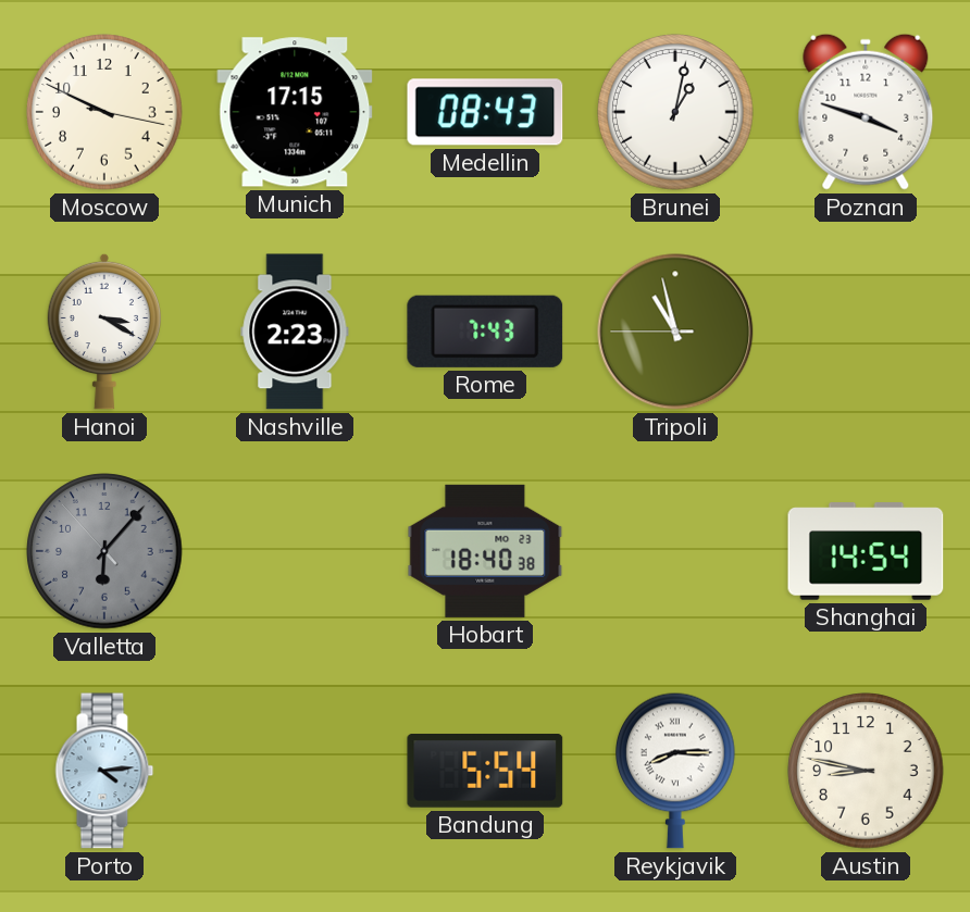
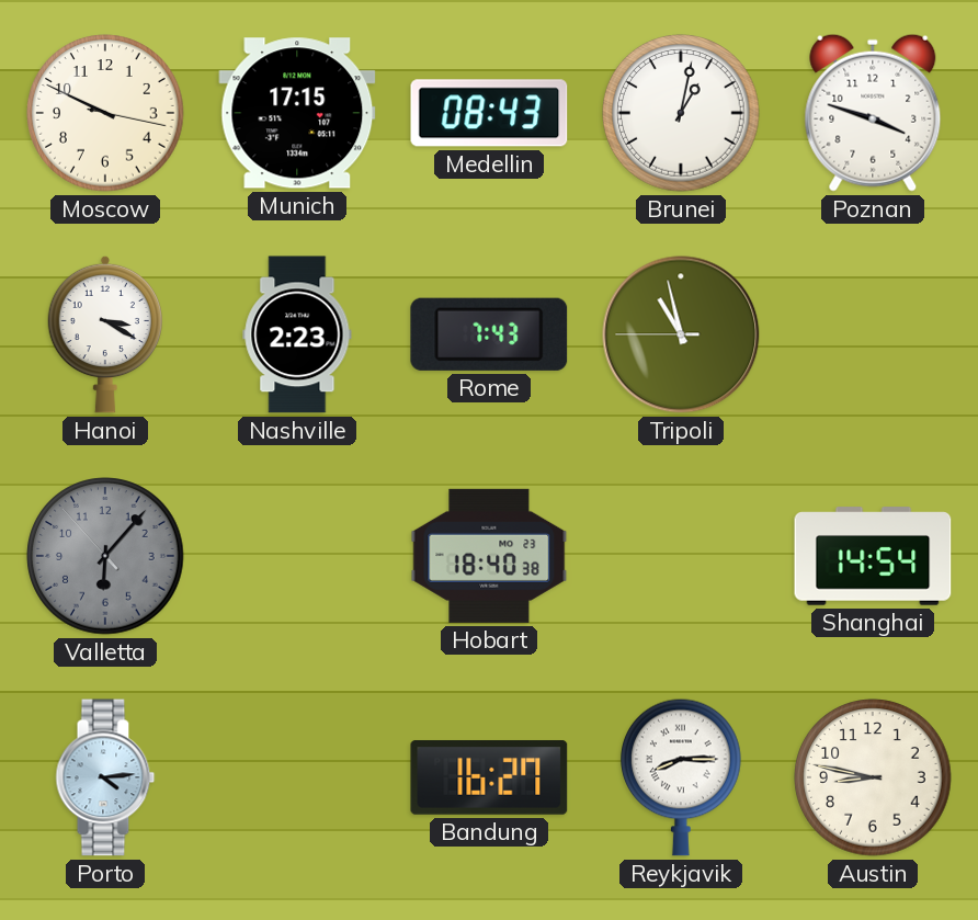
Bandung: 5:54 -> 16:27 (489, 779)
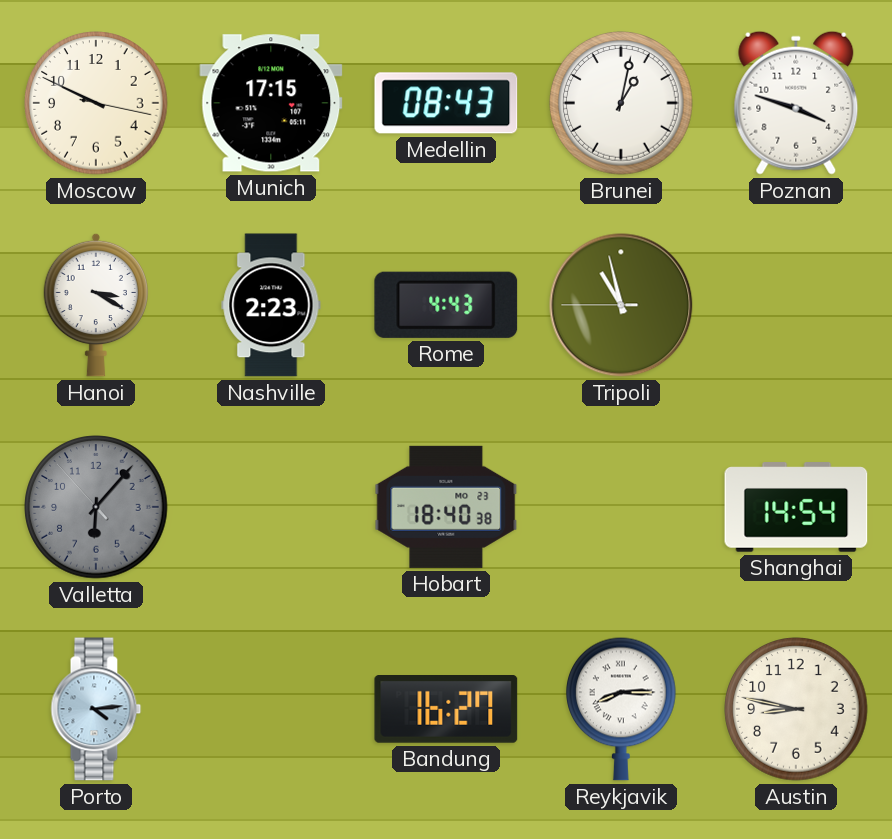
Rome: 7:43 -> 4:43 (446, 305)
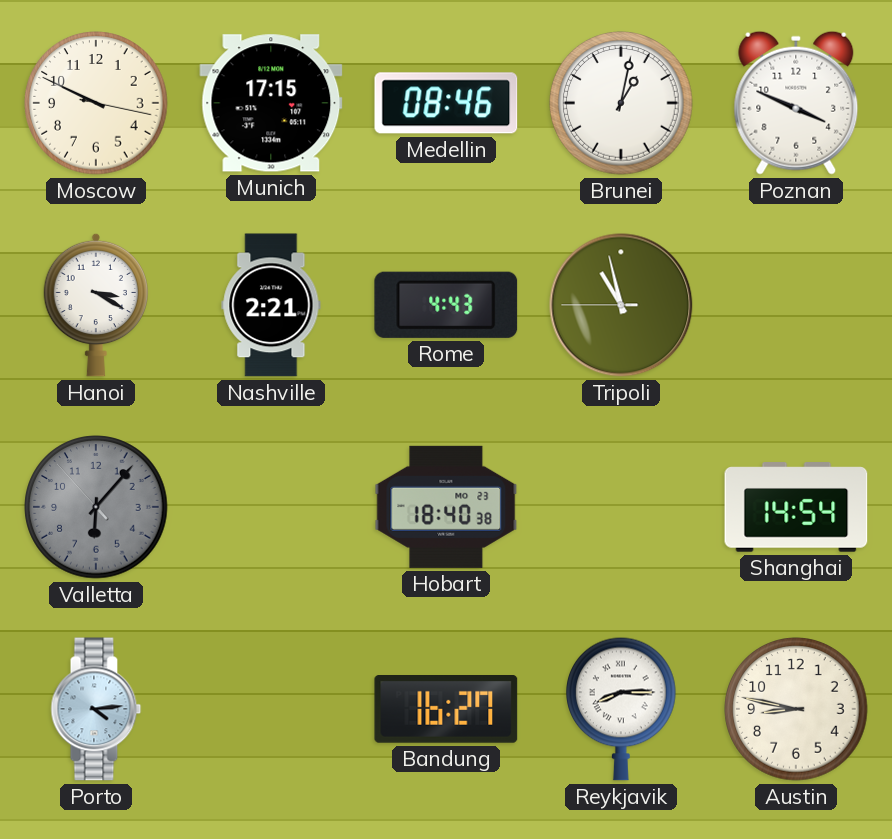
Medellin: 08:43 -> 08:46 (446, 103)
Poznan: 3:48 -> 3:49 (796, 103)
Nashville: 2:23 -> 2:21 (271, 305)
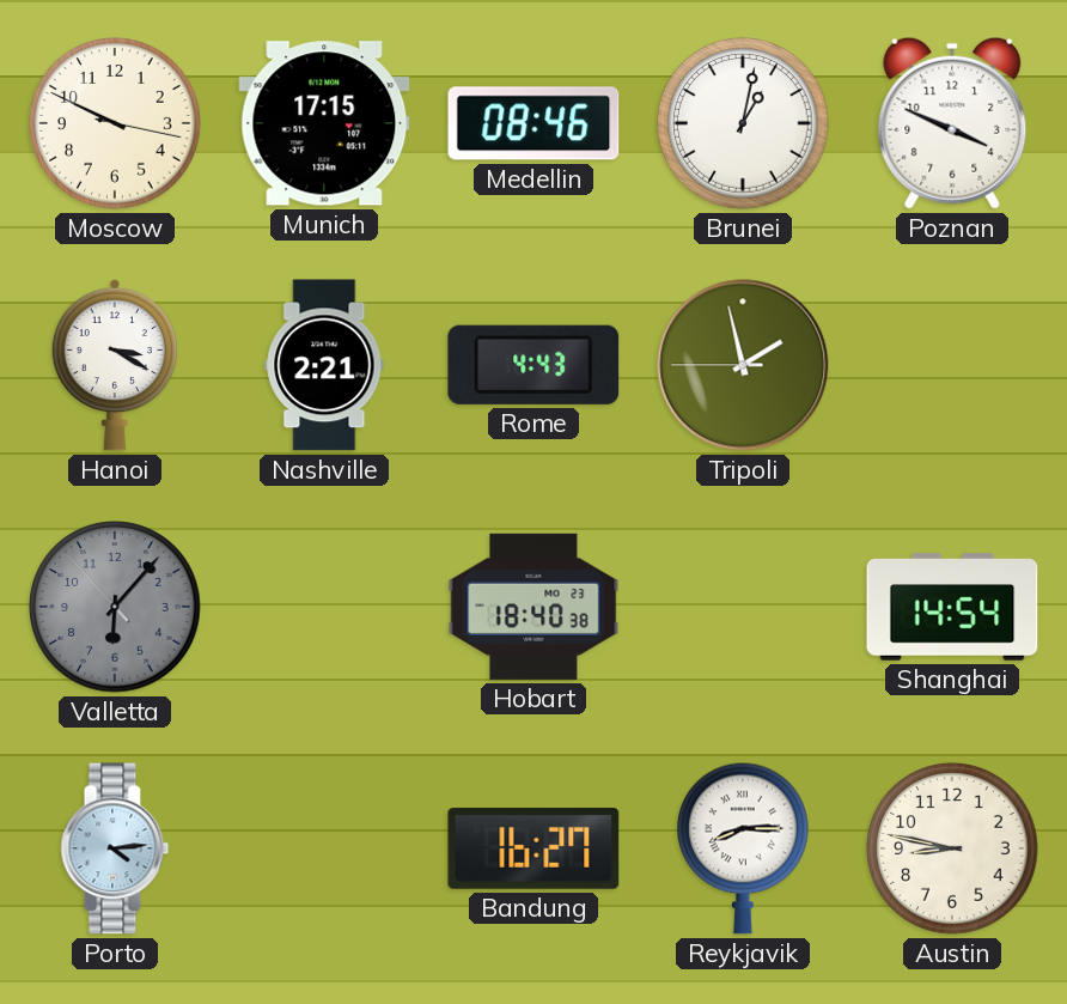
Tripoli: 10:57 -> 1:57 (743, 365)
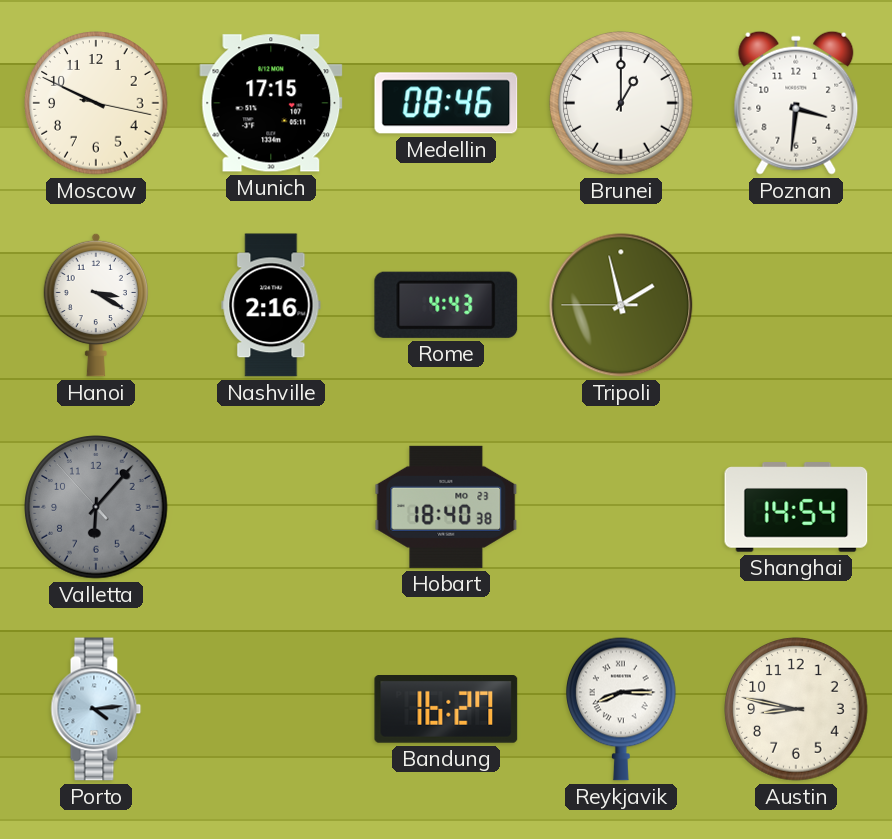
Brunei: 1:02 -> 1:00 (621, 103)
Poznan: 3:49 -> 3:31 (796, 103)
Nashville: 2:21 -> 2:16 (271, 305)
